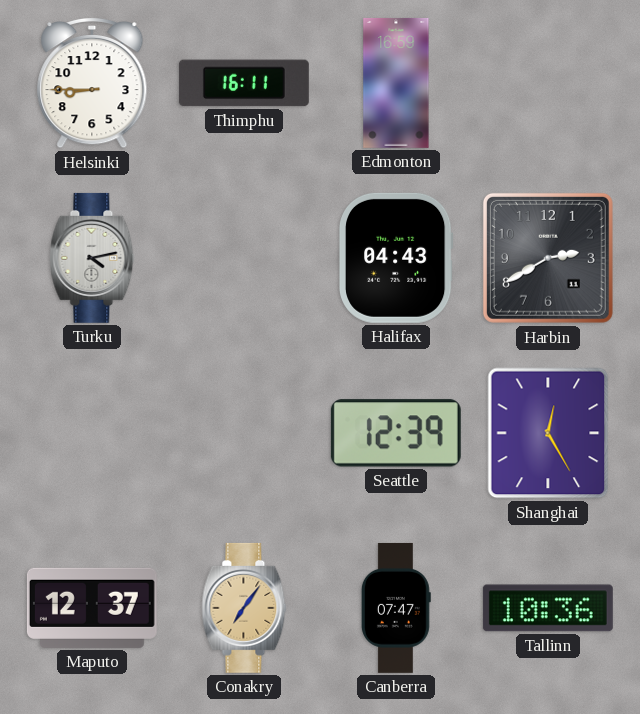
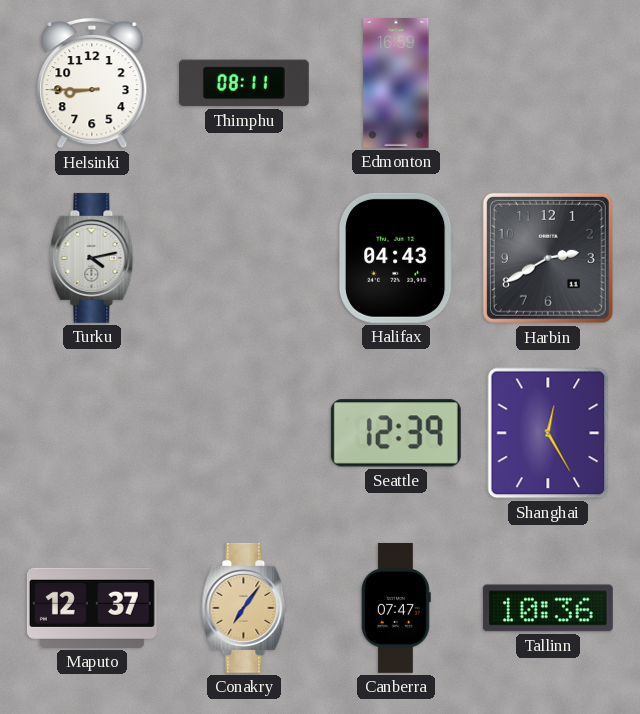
Thimphu: 16:11 -> 08:11 (244, 83)
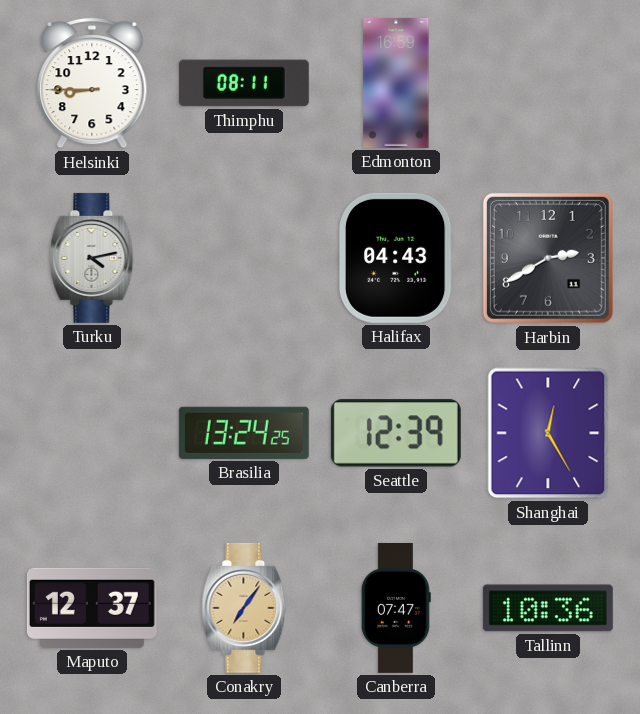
Brasilia: none -> 13:24 (244, 433)
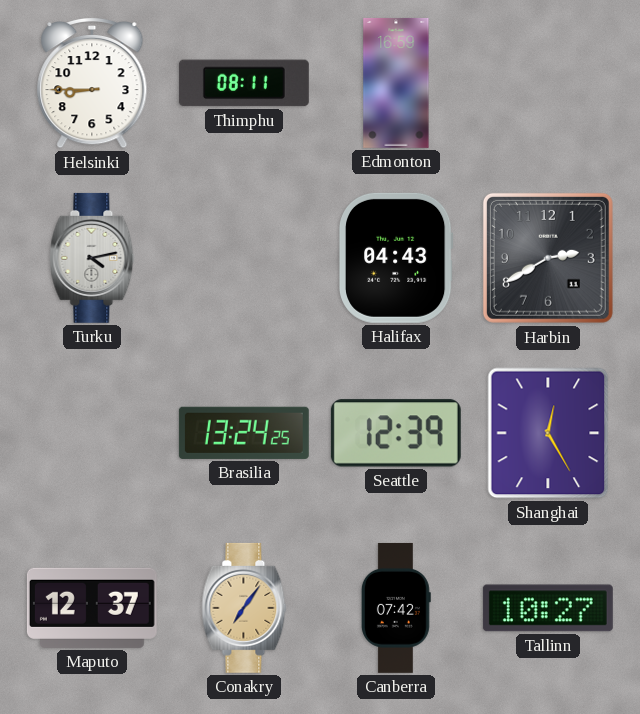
Canberra: 07:47 -> 07:42 (396, 608)
Tallinn: 10:36 -> 10:27 (548, 608)
